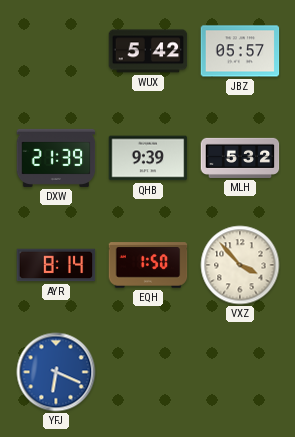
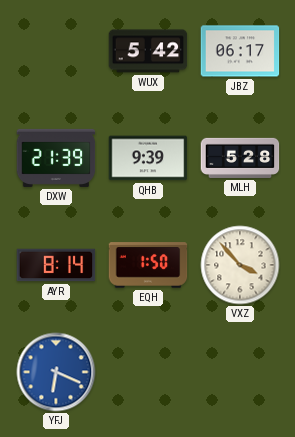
JBZ: 05:57 -> 06:17 (240, 51)
MLH: 5:32 -> 5:28 (240, 158)
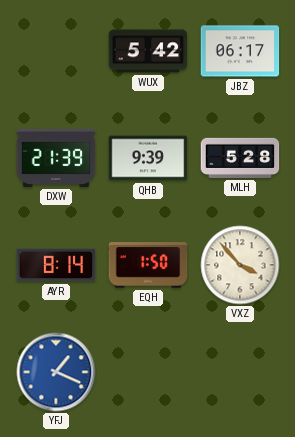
YFJ: 6:19 -> 1:19 (56, 372)
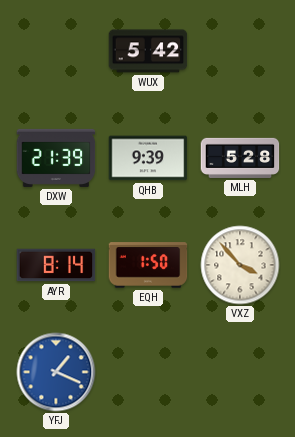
JBZ: 06:17 -> none (240, 51)
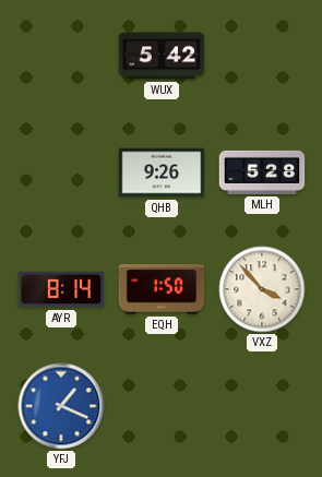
DXW: 21:39 -> none (56, 158)
QHB: 9:39 -> 9:26 (162, 172)
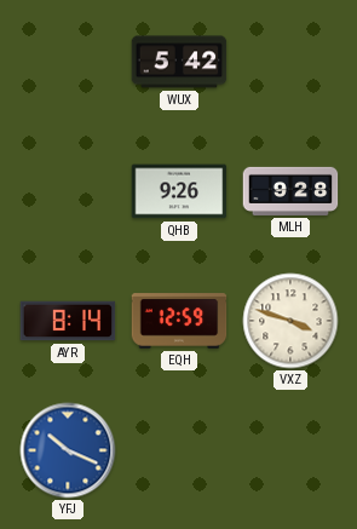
MLH: 5:28 -> 9:28 (290, 191)
EQH: 1:50 -> 12:59 (179, 321)
VXZ: 3:53 -> 3:48 (290, 321)
YFJ: 1:19 -> 10:19 (68, 450)
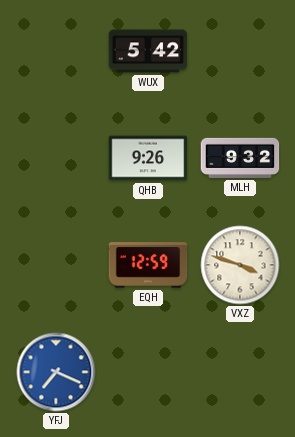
MLH: 9:28 -> 9:32 (240, 158)
AYR: 8:14 -> none (68, 321)
YFJ: 10:19 -> 7:19 (56, 372)
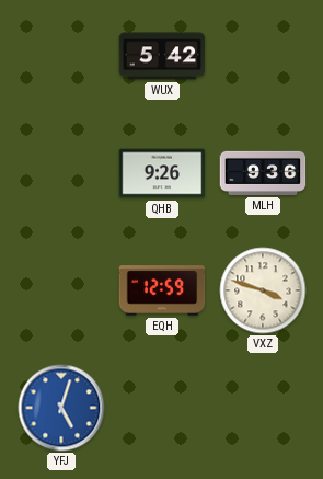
MLH: 9:32 -> 9:36 (263, 173)
YFJ: 7:19 -> 5:03 (61, 408)
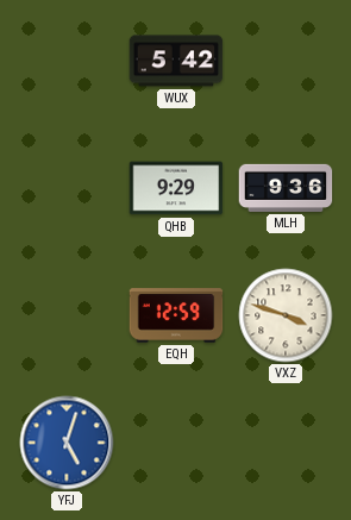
QHB: 9:26 -> 9:29 (176, 188)
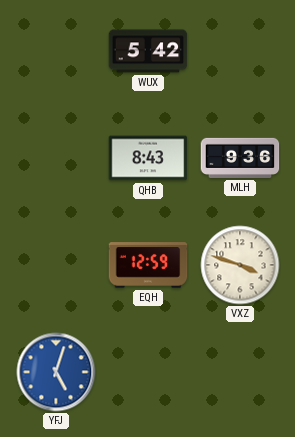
QHB: 9:29 -> 8:43 (148, 158)
